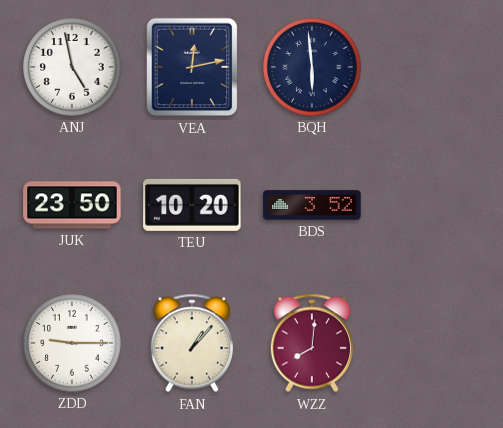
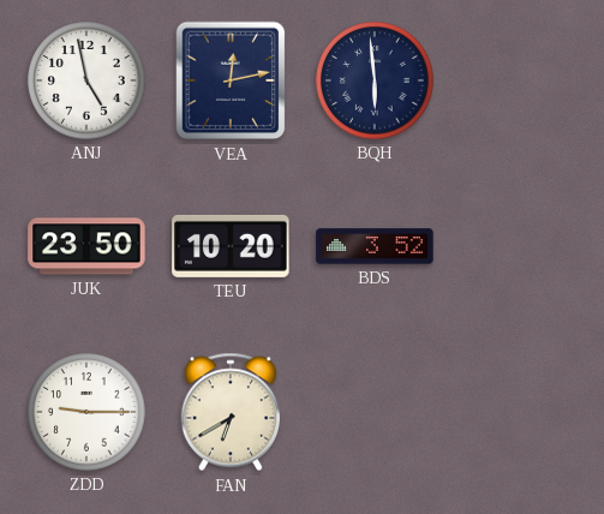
FAN: 1:07 -> 6:40 (231, 412)
WZZ: 8:01 -> none (312, 343)
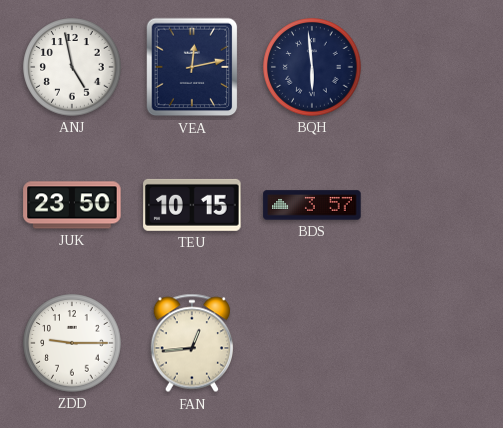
TEU: 10:20 -> 10:15 (192, 205)
BDS: 3:52 -> 3:57 (312, 205)
FAN: 6:40 -> 12:44 (192, 343)
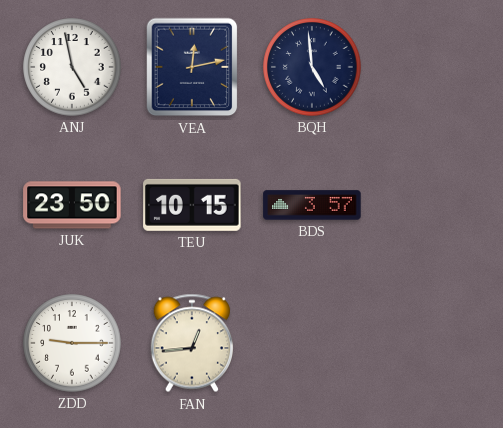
BQH: 5:59 -> 4:59 (312, 67)
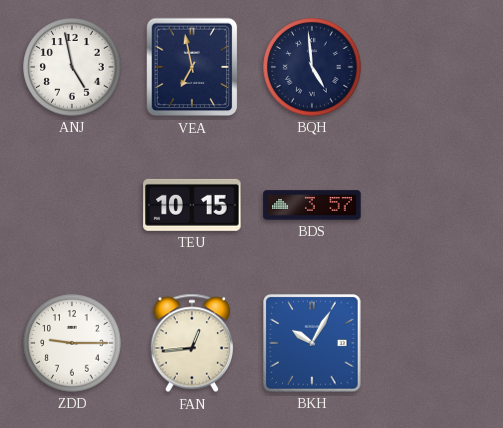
VEA: 12:13 -> 6:58 (192, 67)
JUK: 23:50 -> none (72, 205)
BKH: none -> 10:05 (312, 343)
